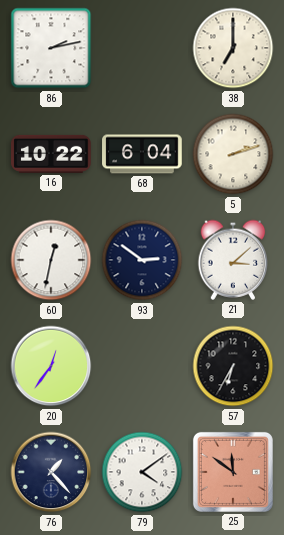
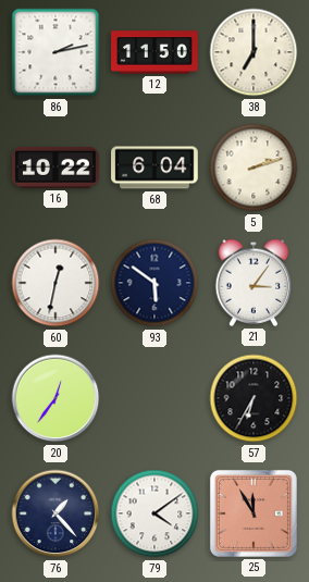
12: none -> 11:50 (154, 52)
93: 2:51 -> 5:51 (154, 283)
21: 3:08 -> 3:06 (254, 283)
25: 11:51 -> 11:55 (254, 513)
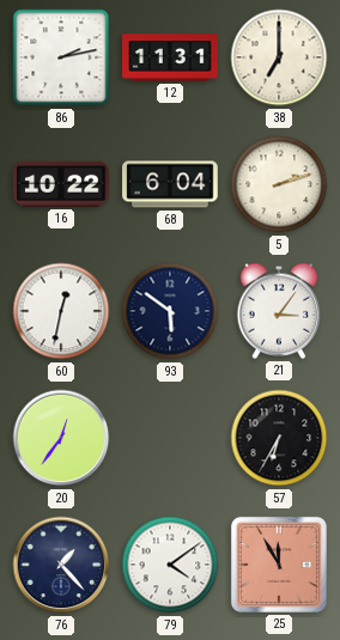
12: 11:50 -> 11:31 (170, 57)
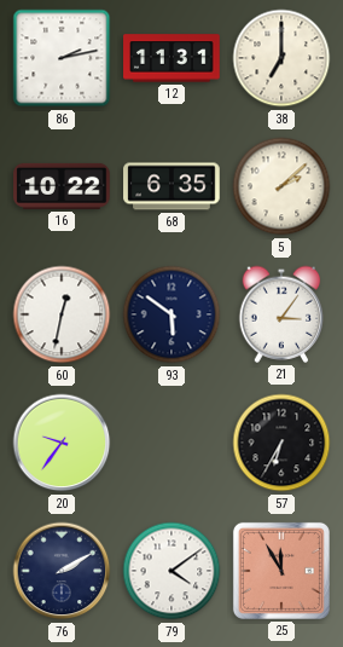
68: 6:04 -> 6:35 (171, 186)
5: 2:12 -> 2:08 (281, 186)
20: 12:36 -> 9:36 (62, 443)
76: 1:23 -> 2:10 (62, 571)
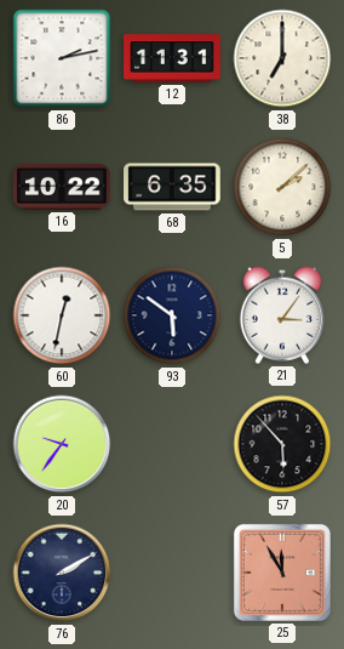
57: 6:35 -> 5:53 (282, 444)
79: 4:09 -> none (171, 571)
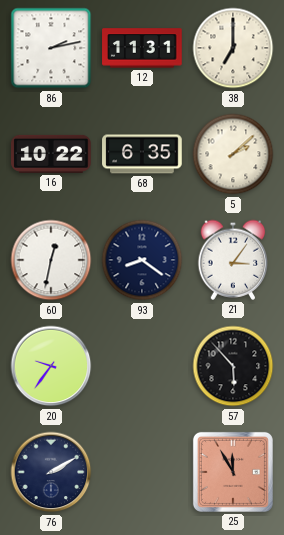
93: 5:51 -> 8:21 (142, 260)
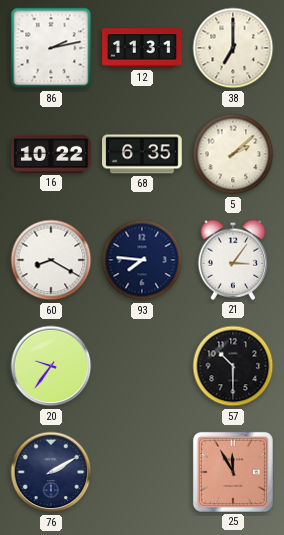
60: 12:32 -> 8:20 (51, 260)
93: 8:21 -> 7:46 (142, 260)
57: 5:53 -> 10:30 (233, 366)
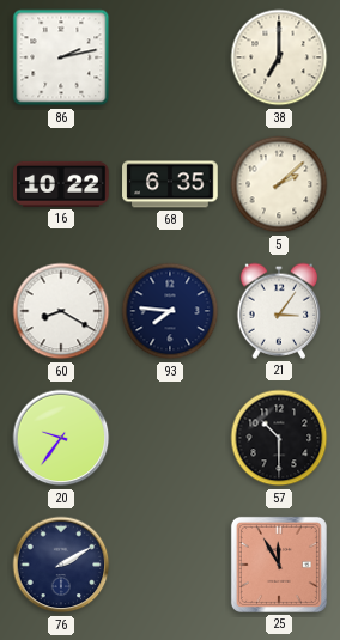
12: 11:31 -> none (142, 48)
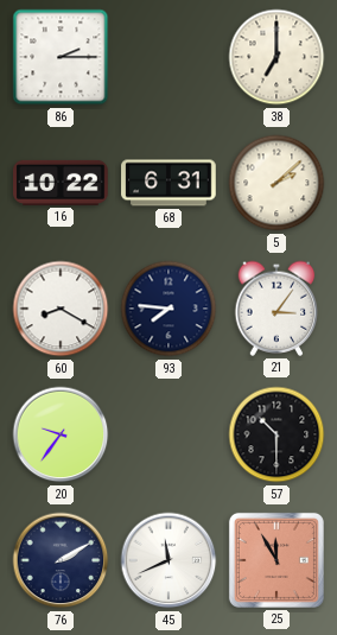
86: 2:13 -> 2:15 (61, 57)
68: 6:35 -> 6:31 (168, 183)
45: none -> 11:41 (168, 560)
